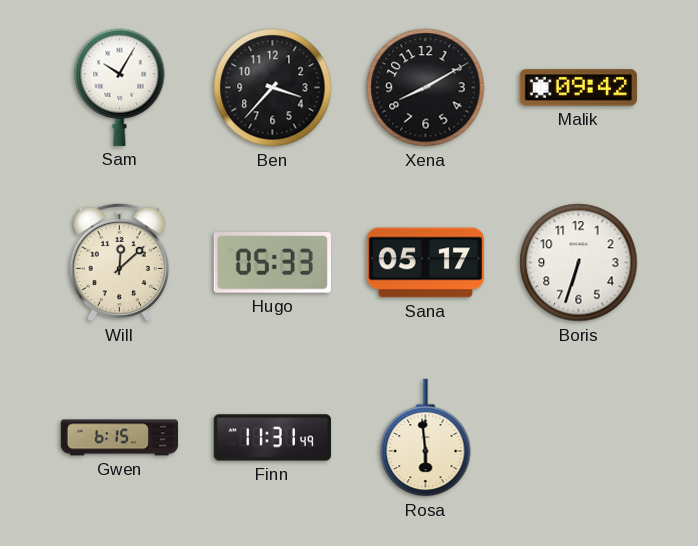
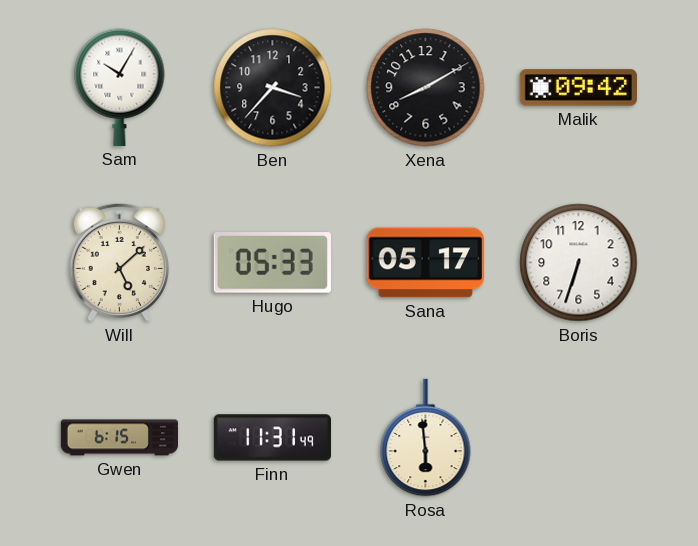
Will: 12:08 -> 5:08 (119, 262)
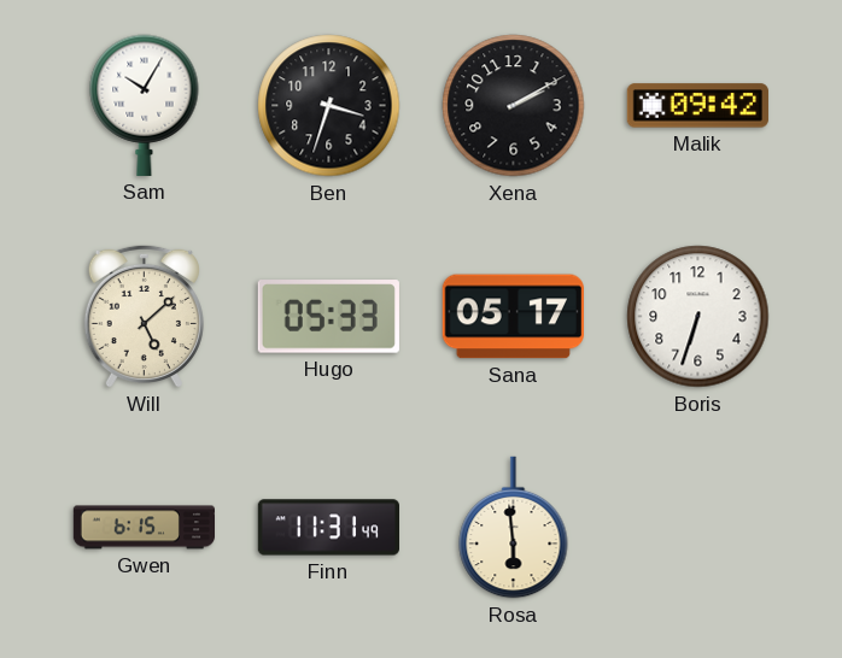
Ben: 3:37 -> 3:33 (329, 106)
Xena: 8:10 -> 2:10 (514, 106)
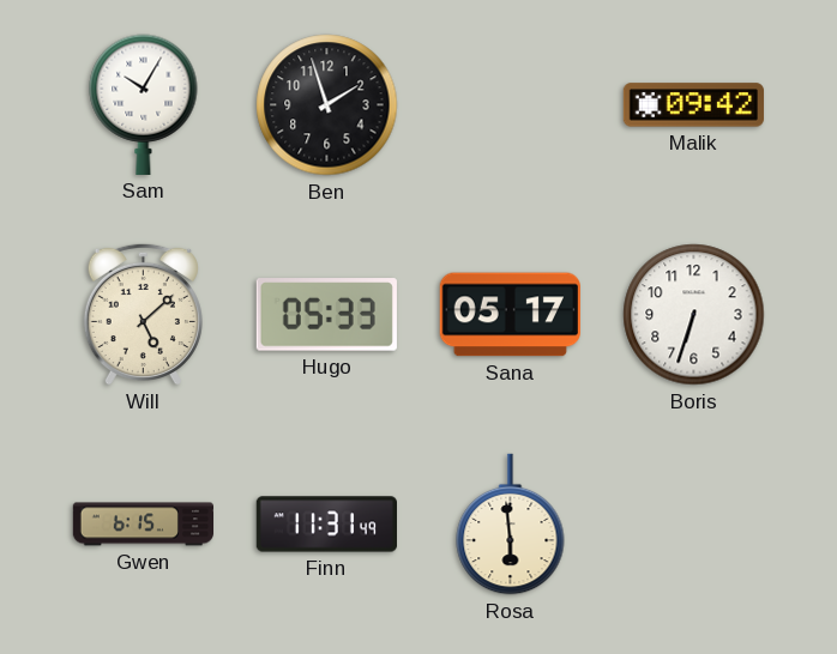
Ben: 3:33 -> 1:57 (327, 105)
Xena: 2:10 -> none (514, 106)
